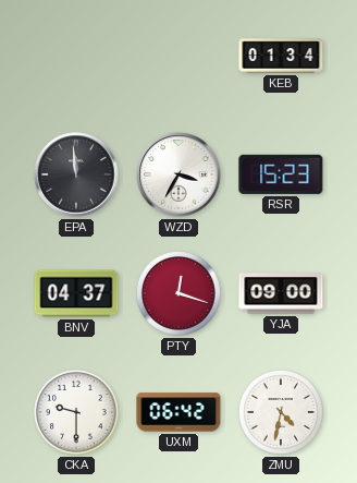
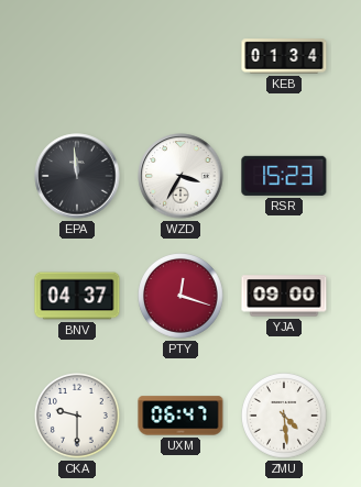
UXM: 06:42 -> 06:47 (180, 416)
ZMU: 4:32 -> 4:29 (285, 417)
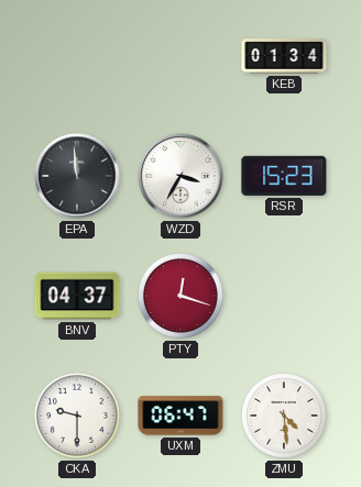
YJA: 09:00 -> none (284, 296)
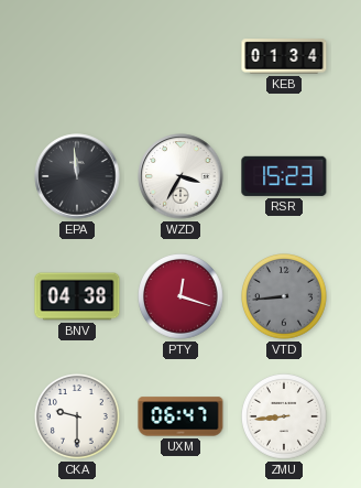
BNV: 04:37 -> 04:38 (77, 296)
VTD: none -> 8:44 (285, 297)
ZMU: 4:29 -> 8:44 (285, 417)
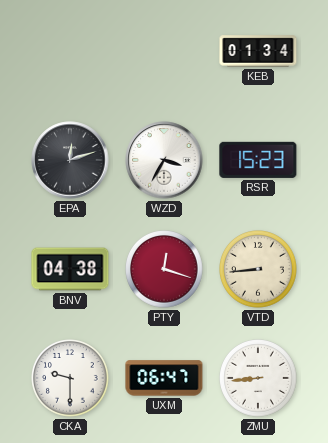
EPA: 11:59 -> 12:12 (70, 160)
VTD dial: grey -> cream (259, 270)
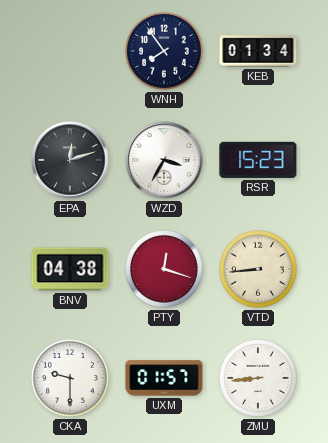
WNH: none -> 7:54 (165, 52)
UXM: 06:47 -> 01:57 (164, 378)
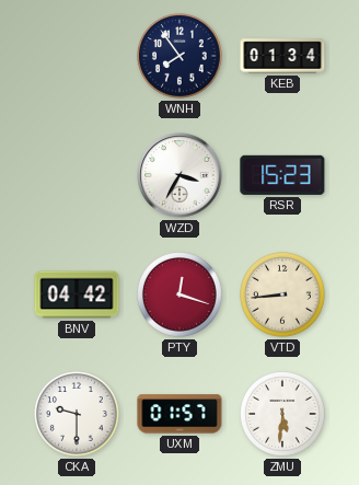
EPA: 12:12 -> none (70, 160)
BNV: 04:38 -> 04:42 (77, 295)
ZMU: 8:44 -> 5:31 (283, 415)
